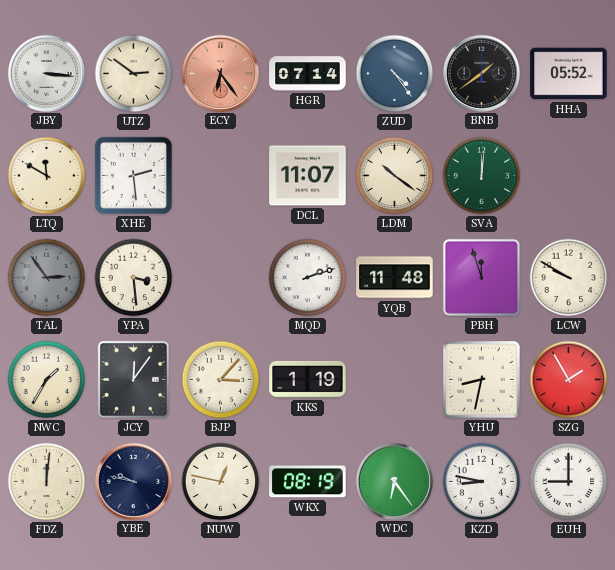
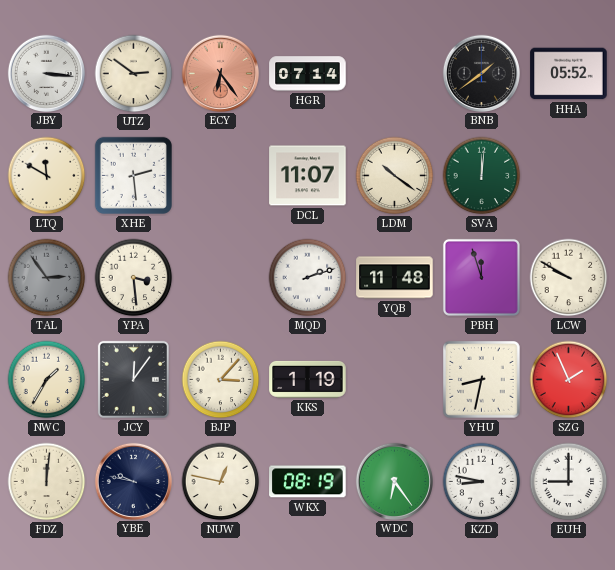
ZUD: 4:24 -> none (395, 74)
SZG: 1:55 -> 1:56 (569, 380)
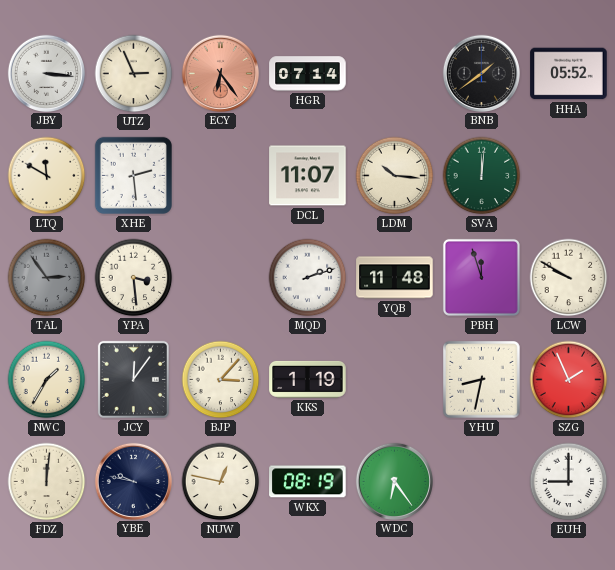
UTZ: 2:51 -> 2:56 (134, 74)
LDM: 10:21 -> 10:16 (395, 176)
KZD: 8:47 -> none (482, 482)
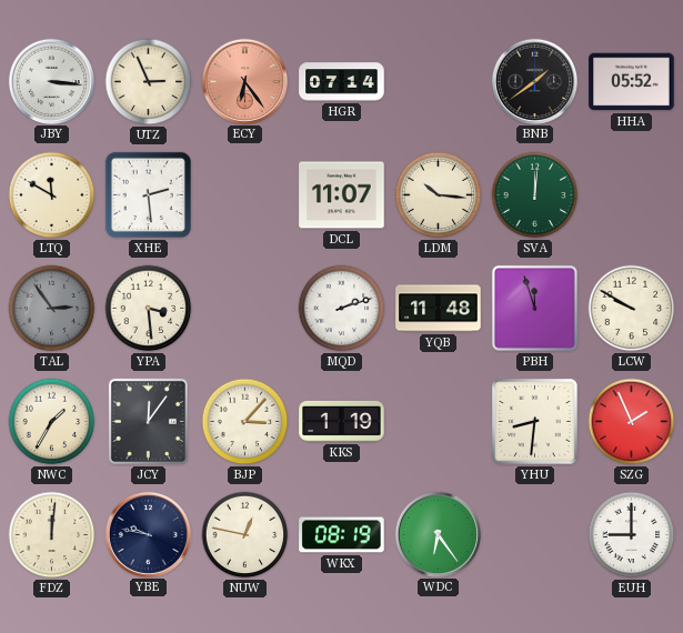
YHU: 8:32 -> 8:31 (535, 422)
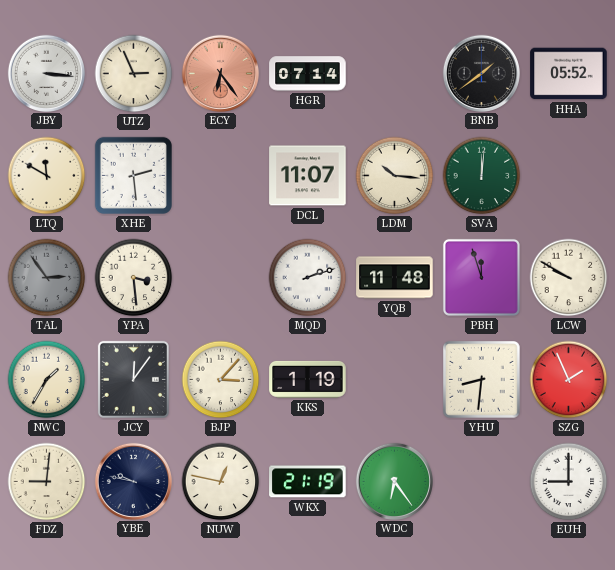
FDZ: 12:01 -> 9:01 (47, 482)
WKX: 08:19 -> 21:19 (308, 482)
